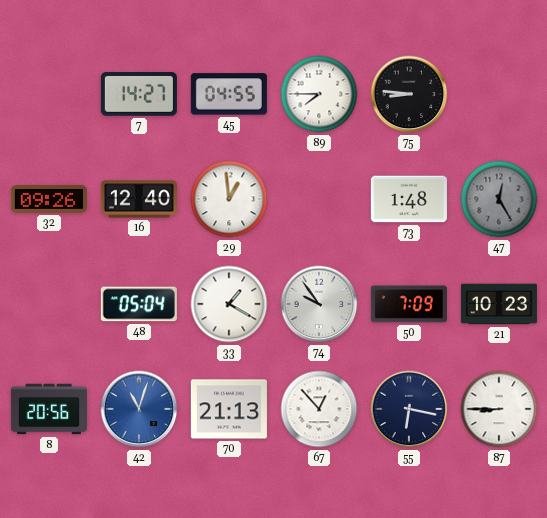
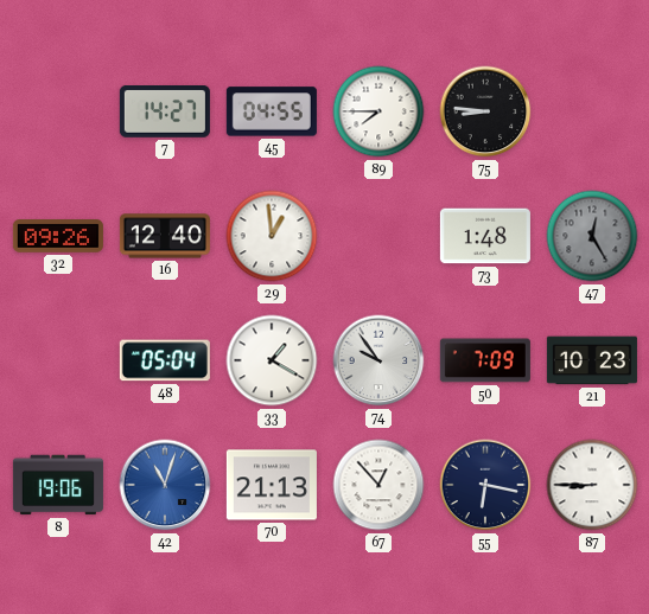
8: 20:56 -> 19:06 (58, 485)
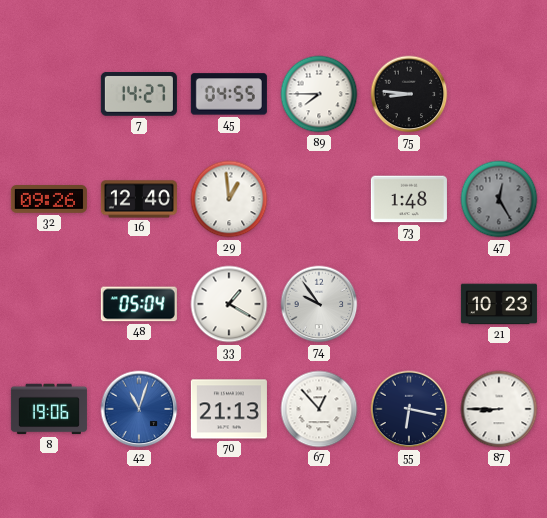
50: 7:09 -> none (485, 360)
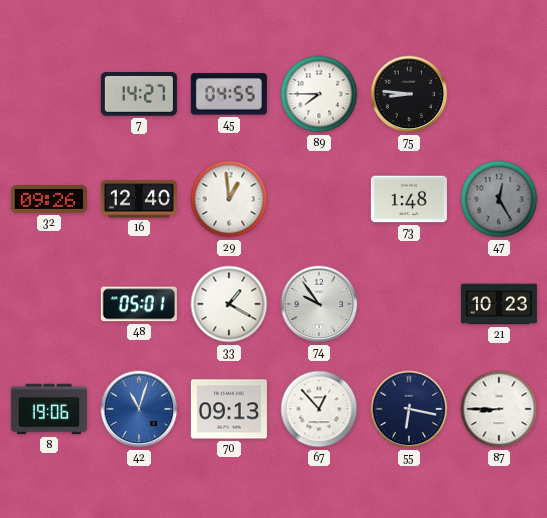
48: 05:04 -> 05:01 (139, 304)
70: 21:13 -> 09:13 (229, 409)
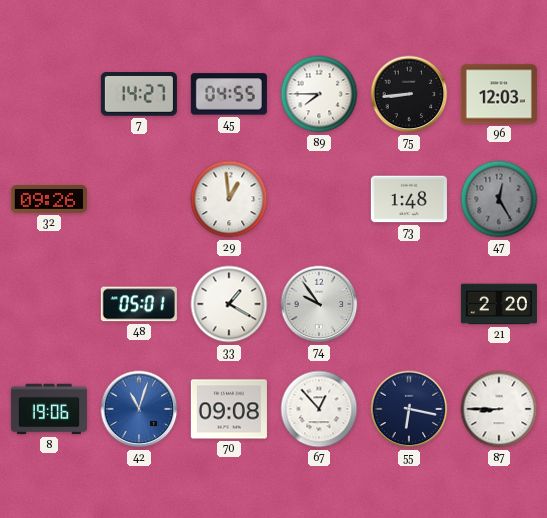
75: 8:46 -> 8:44 (409, 94)
96: none -> 12:03 (499, 94)
16: 12:40 -> none (139, 199)
21: 10:23 -> 2:20 (499, 304)
70: 09:13 -> 09:08 (229, 409)
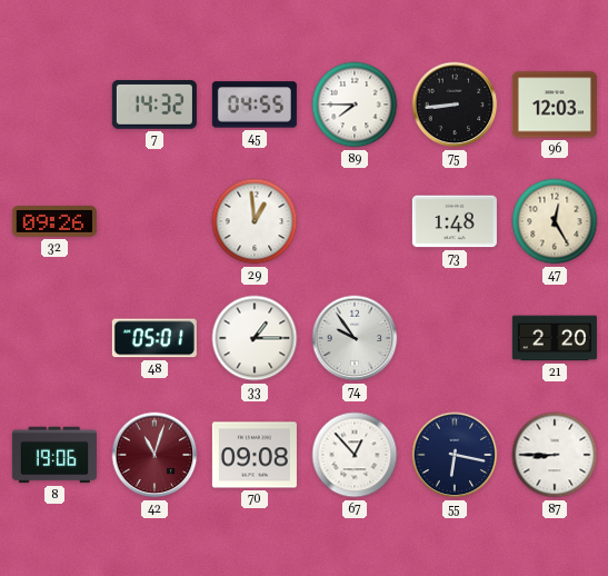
7: 14:27 -> 14:32 (155, 106)
47 dial: grey -> cream (555, 221)
33: 1:20 -> 1:15 (255, 338)
42 dial: blue -> burgundy (155, 455)
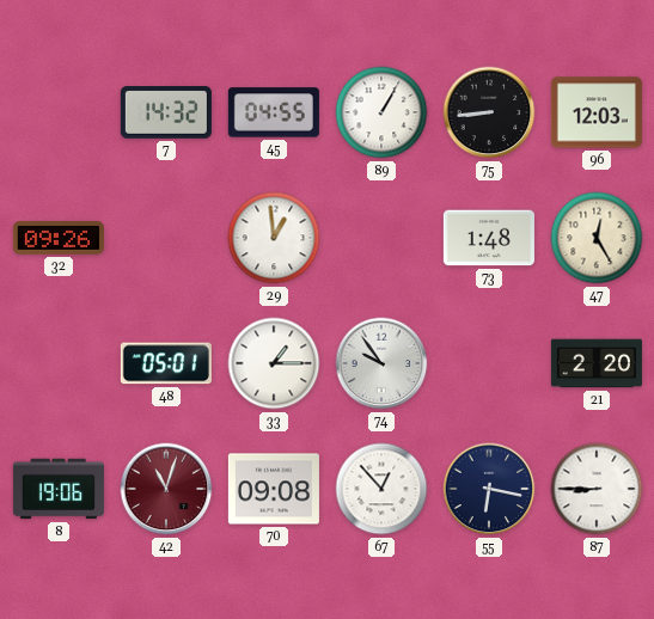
89: 7:45 -> 1:05 (381, 112)
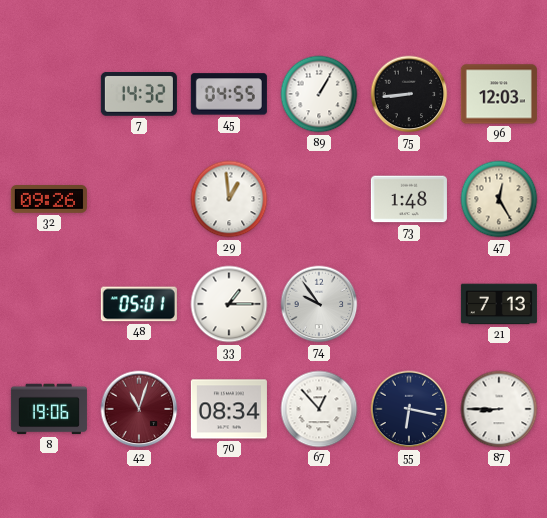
21: 2:20 -> 7:13 (499, 304)
70: 09:08 -> 08:34 (229, 409)
